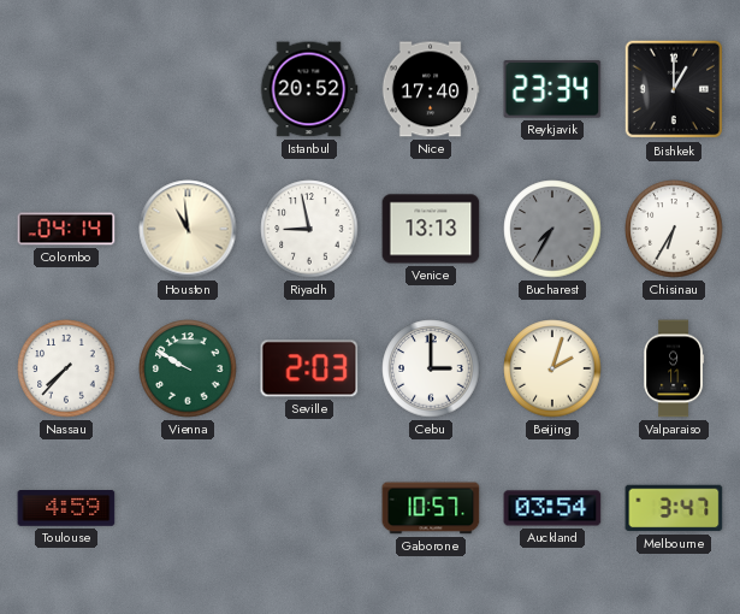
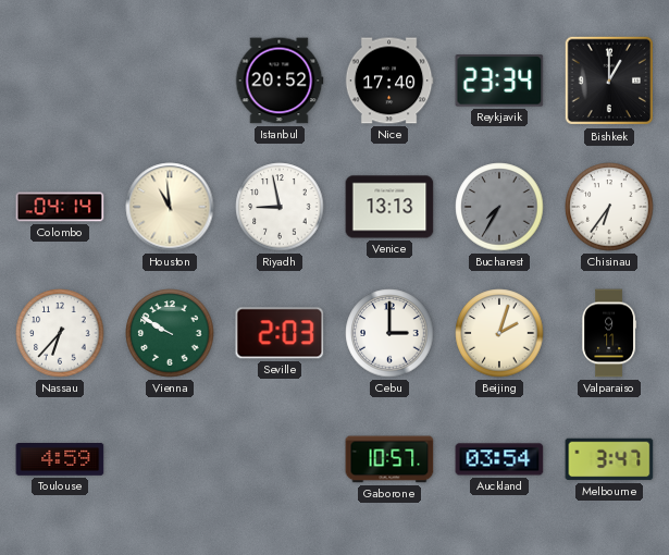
Chisinau: 6:35 -> 6:36 (609, 207)
Nassau: 7:37 -> 6:37 (60, 333)
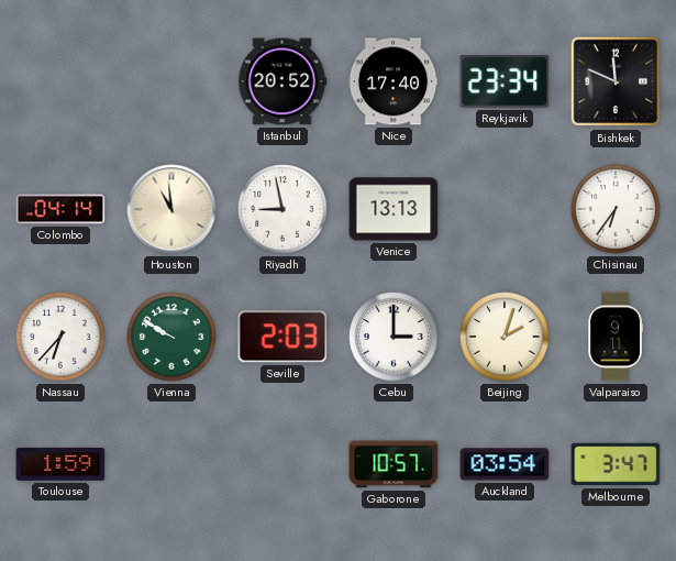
Bishkek: 1:00 -> 11:49 (616, 81)
Bucharest: 7:35 -> none (499, 207)
Toulouse: 4:59 -> 1:59 (60, 465)
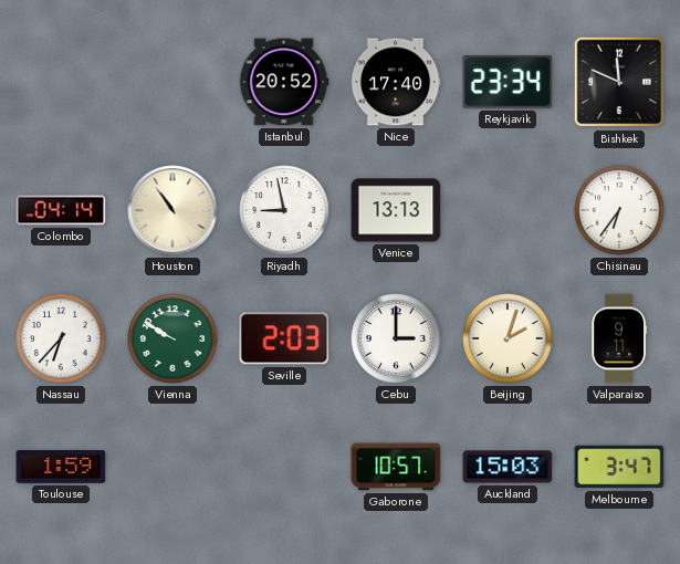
Houston: 10:59 -> 10:54 (172, 210)
Auckland: 03:54 -> 15:03 (508, 467)
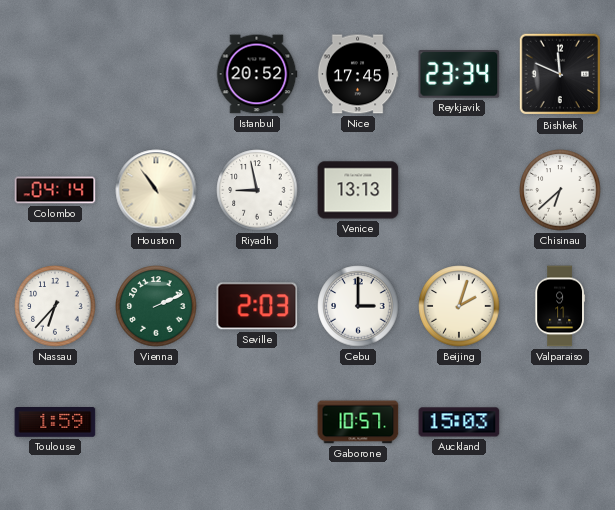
Nice: 17:40 -> 17:45 (358, 74)
Chisinau: 6:36 -> 6:38 (560, 190)
Vienna: 9:50 -> 2:11 (156, 306)
Melbourne: 3:47 -> none (619, 467)
